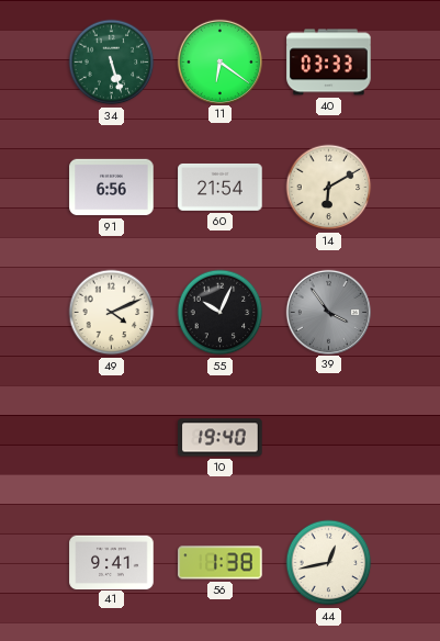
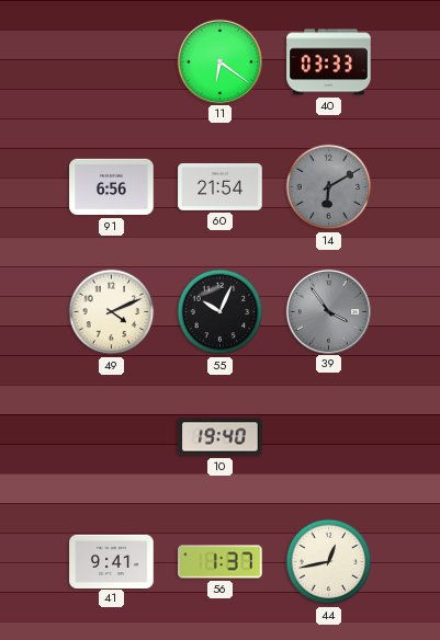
34: 5:27 -> none (112, 63)
14 dial: cream -> grey (329, 187)
56: 1:38 -> 1:37 (221, 562)
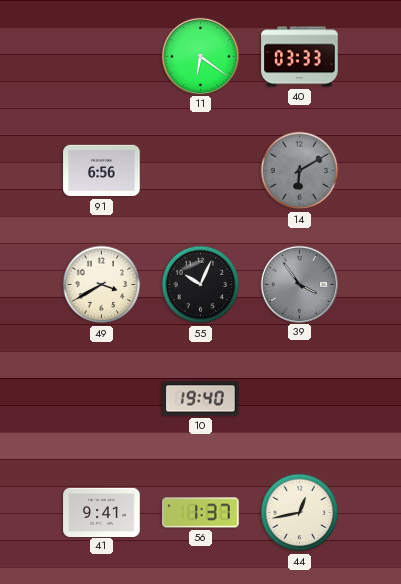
60: 21:54 -> none (221, 186)
49: 4:11 -> 3:40 (102, 285)
